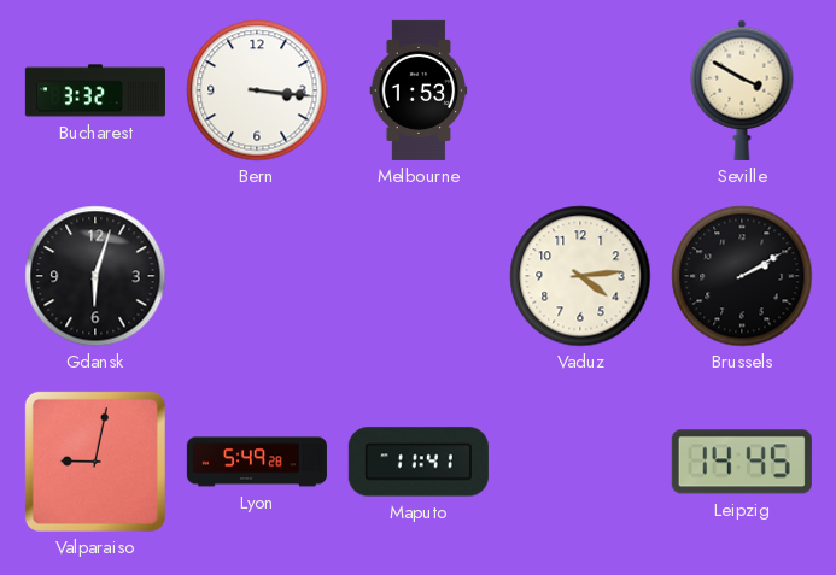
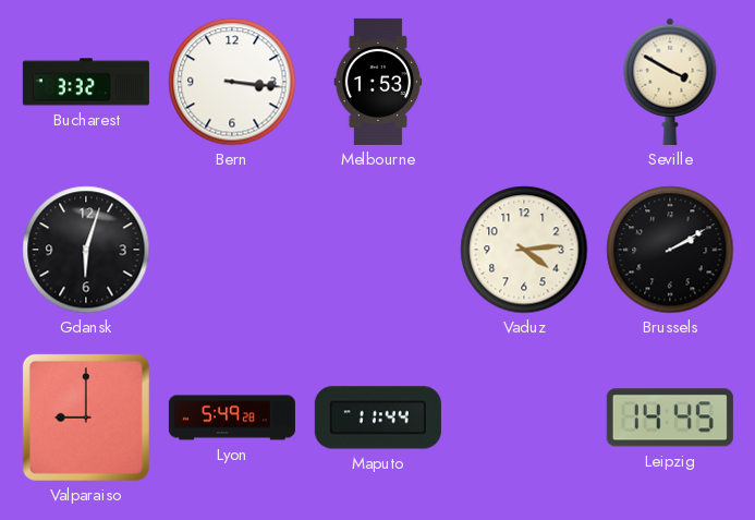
Valparaiso: 9:02 -> 9:00 (86, 418)
Maputo: 11:41 -> 11:44 (378, 418)
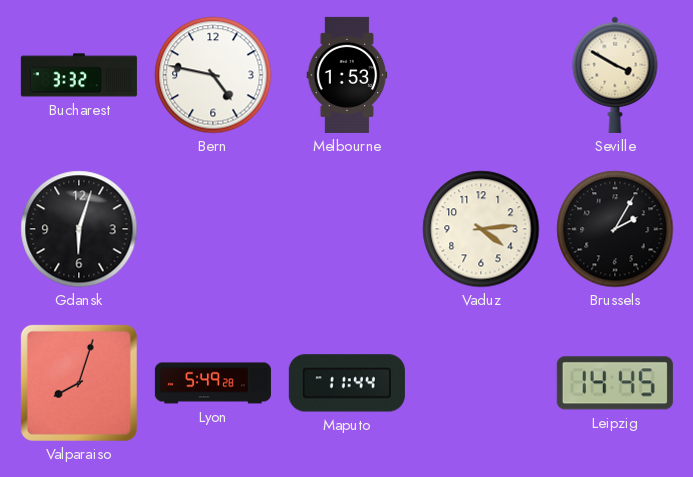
Bern: 3:16 -> 4:47 (213, 75)
Brussels: 2:10 -> 2:05 (615, 229)
Valparaiso: 9:00 -> 8:03 (79, 383)
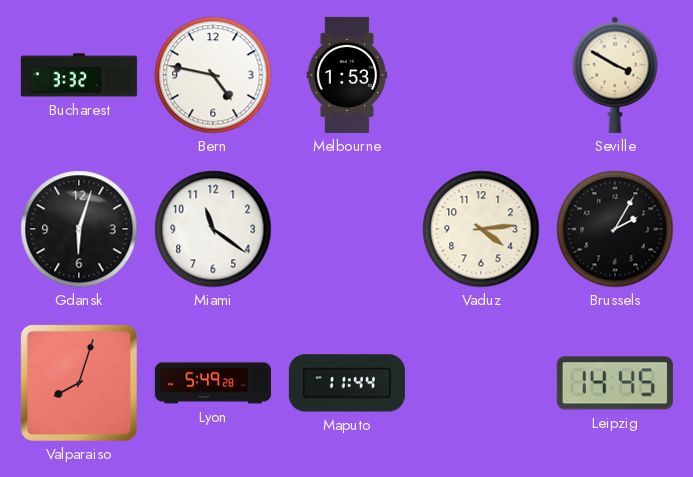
Miami: none -> 11:21 (213, 229)
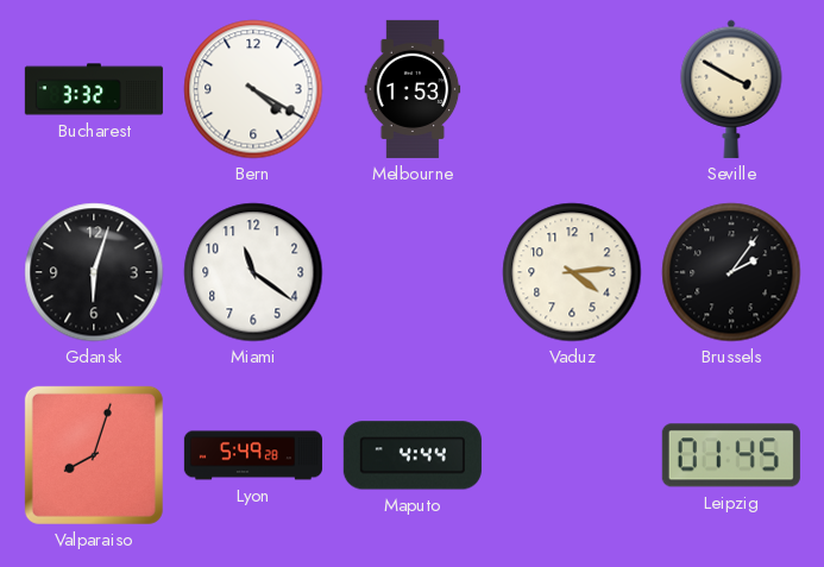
Bern: 4:47 -> 4:20 (253, 89)
Brussels: 2:05 -> 2:06 (731, 272)
Maputo: 11:44 -> 4:44 (413, 455)
Leipzig: 14:45 -> 01:45 (731, 455)
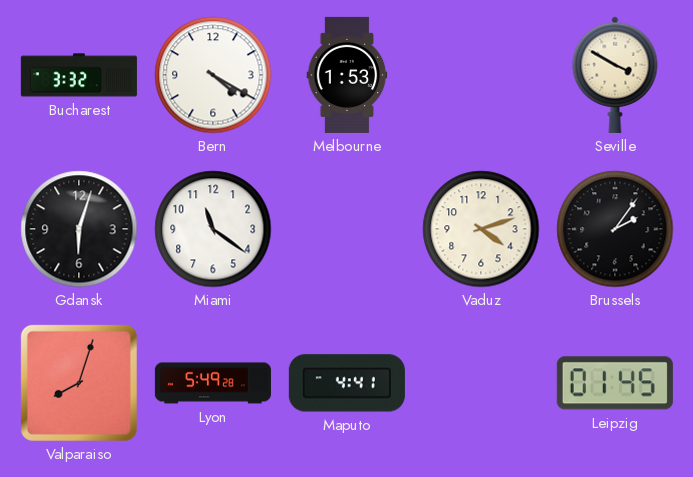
Vaduz: 4:14 -> 4:12 (481, 229)
Maputo: 4:44 -> 4:41 (347, 383)
